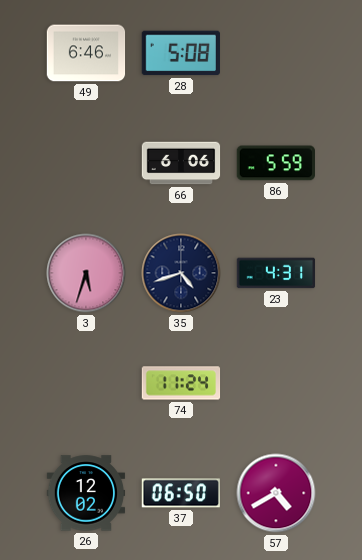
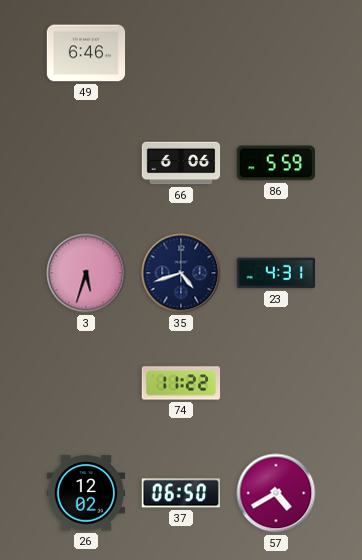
28: 5:08 -> none (180, 53)
74: 11:24 -> 11:22 (181, 383)
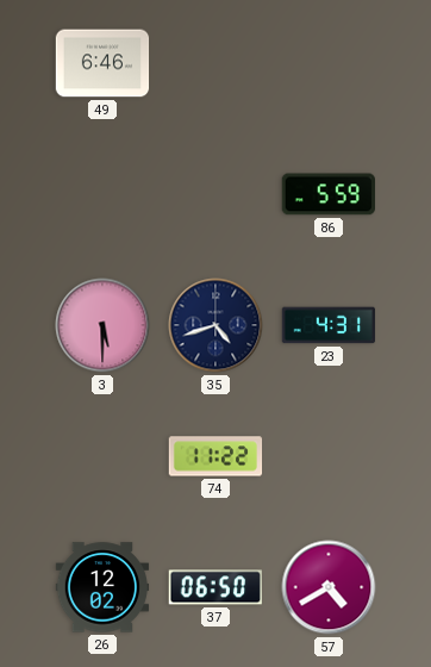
66: 6:06 -> none (181, 163)
3: 5:33 -> 5:30 (102, 325)
